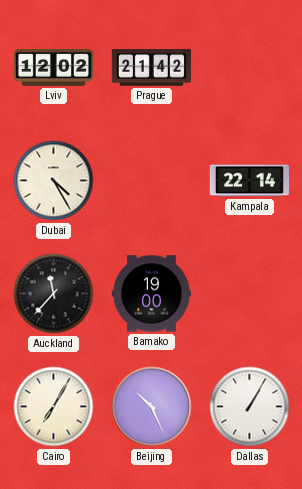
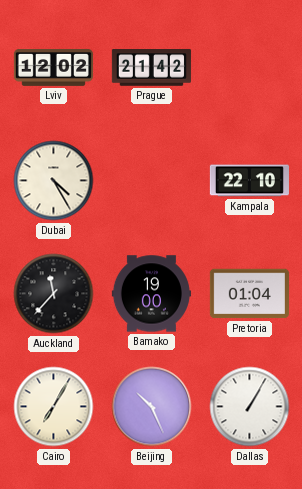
Kampala: 22:14 -> 22:10 (249, 181)
Pretoria: none -> 01:04 (249, 294)
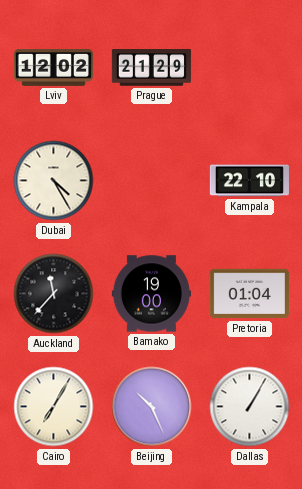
Prague: 21:42 -> 21:29 (151, 68)
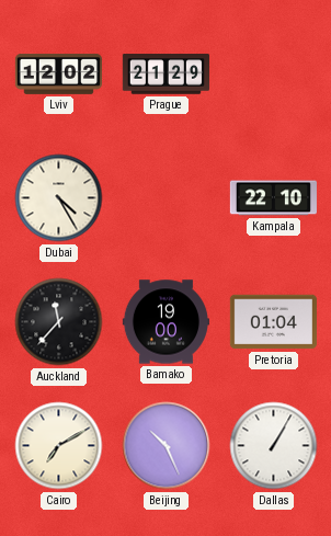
Cairo: 7:05 -> 7:10 (59, 446)
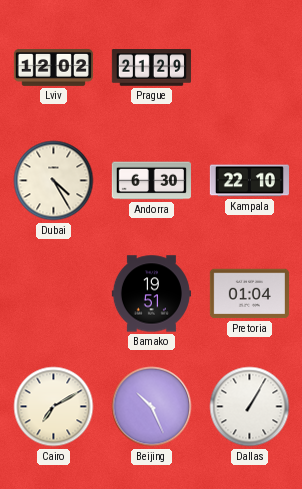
Andorra: none -> 6:30 (151, 181)
Auckland: 11:37 -> none (59, 322)
Bamako: 19:00 -> 19:51 (151, 294)
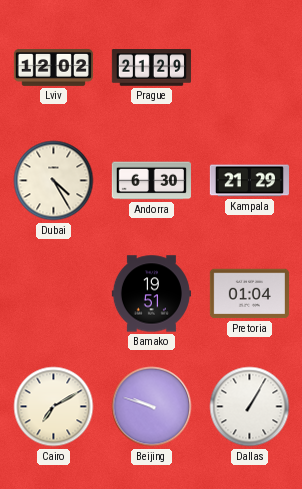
Kampala: 22:10 -> 21:29 (249, 181)
Beijing: 10:26 -> 9:48 (152, 407)
